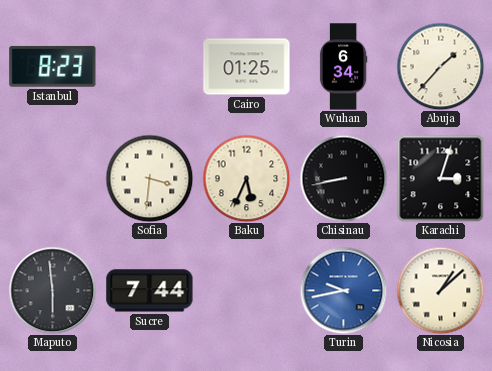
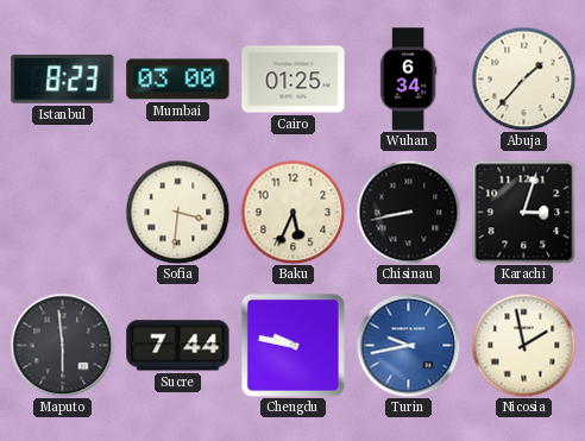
Mumbai: none -> 03:00 (178, 80)
Chengdu: none -> 9:47 (292, 345)
Nicosia: 1:08 -> 1:58 (523, 345)
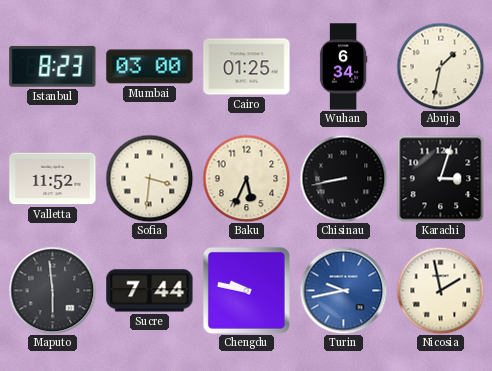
Abuja: 1:37 -> 1:32 (440, 66)
Valletta: none -> 11:52 (53, 179)
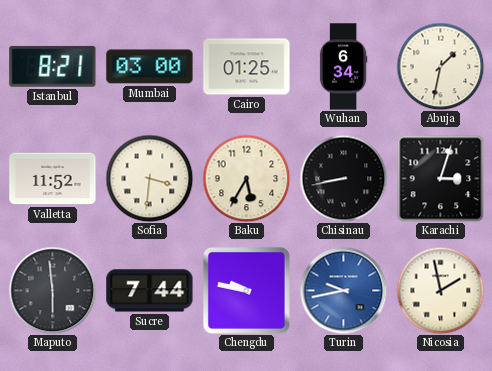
Istanbul: 8:23 -> 8:21 (53, 66)
Baku: 5:34 -> 5:35 (246, 178)
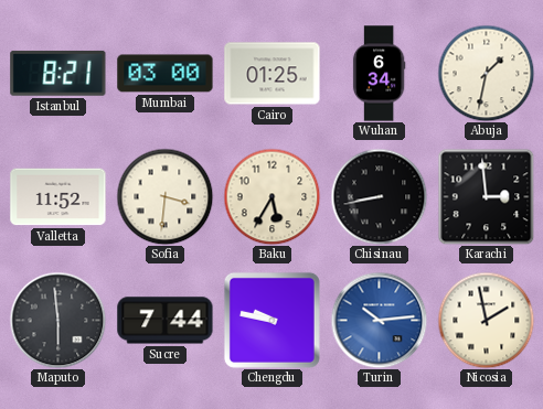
Karachi: 3:03 -> 2:59 (486, 196)
Turin: 9:43 -> 10:14 (379, 320)
